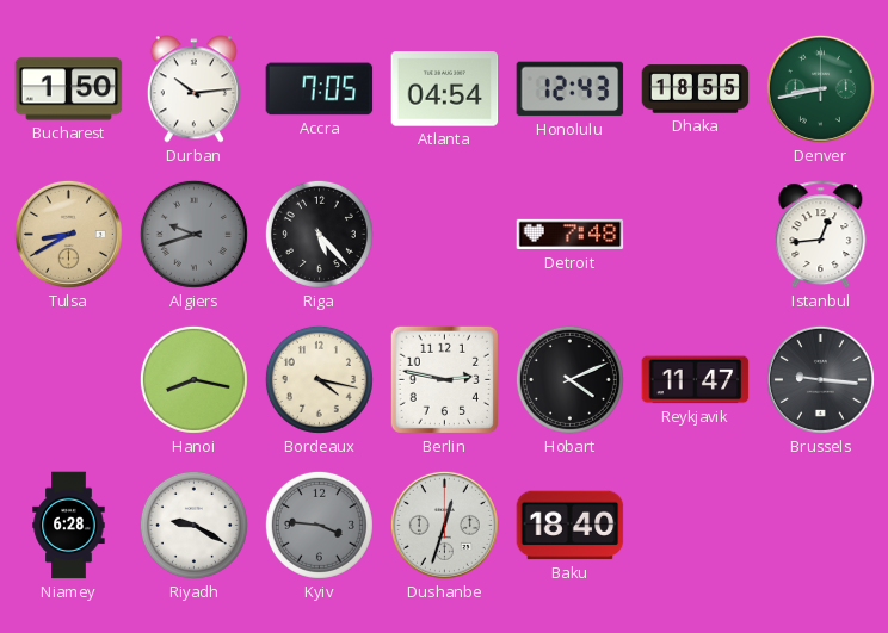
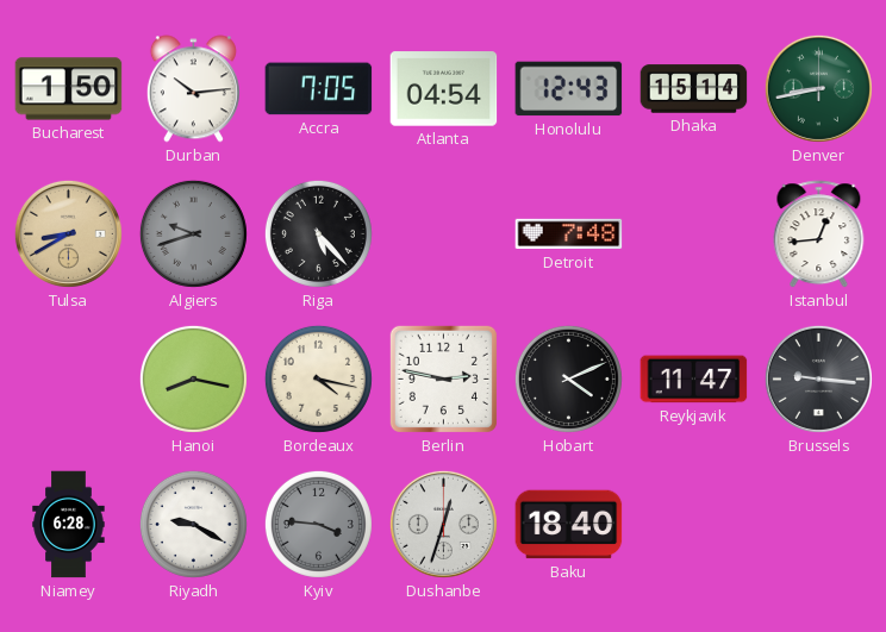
Dhaka: 18:55 -> 15:14 (694, 89)
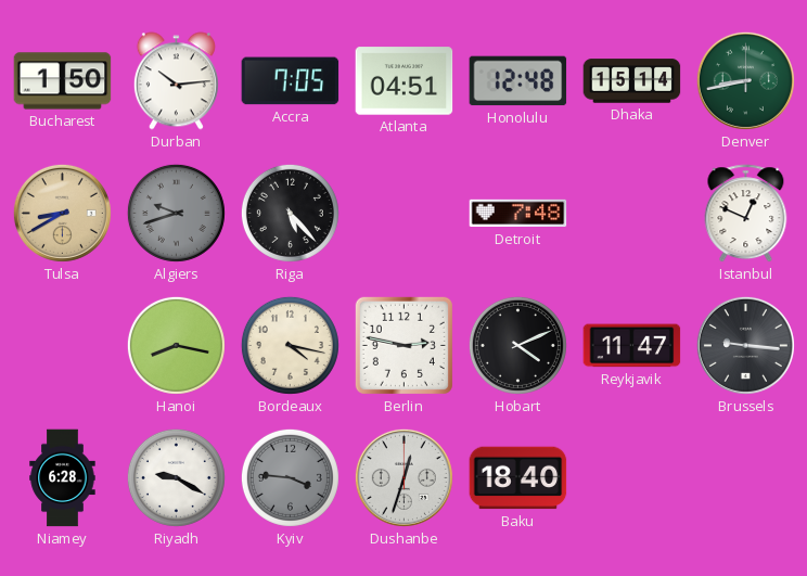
Atlanta: 04:54 -> 04:51 (405, 81)
Honolulu: 12:43 -> 12:48 (518, 81)
Istanbul: 12:44 -> 12:49 (746, 214)
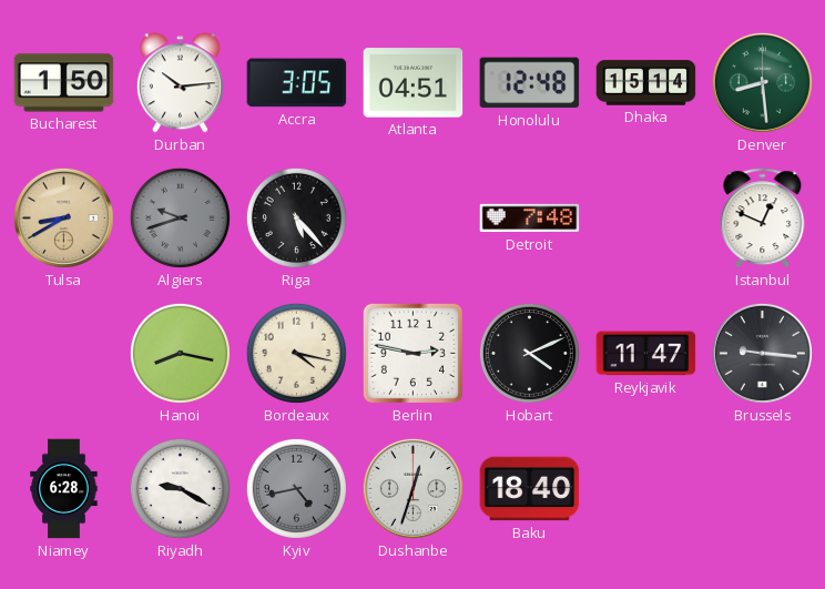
Accra: 7:05 -> 3:05 (297, 83)
Denver: 8:43 -> 8:29 (762, 82)
Kyiv: 3:46 -> 4:43 (296, 488)
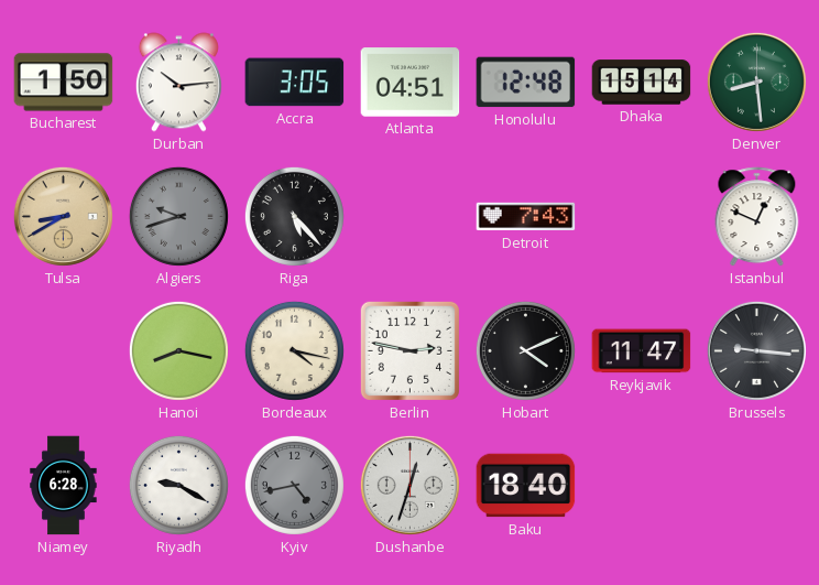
Detroit: 7:48 -> 7:43 (526, 217)
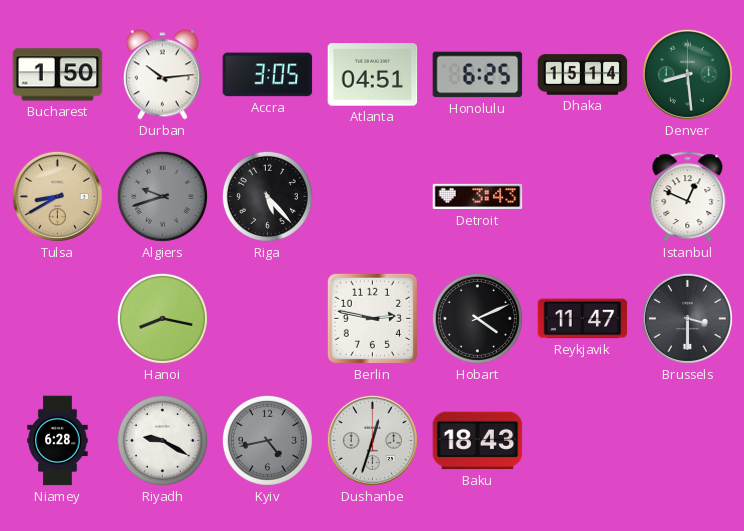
Honolulu: 12:48 -> 6:25 (478, 75)
Detroit: 7:43 -> 3:43 (478, 197)
Bordeaux: 4:17 -> none (294, 350)
Brussels: 9:16 -> 3:30 (687, 318)
Baku: 18:40 -> 18:43 (478, 441)
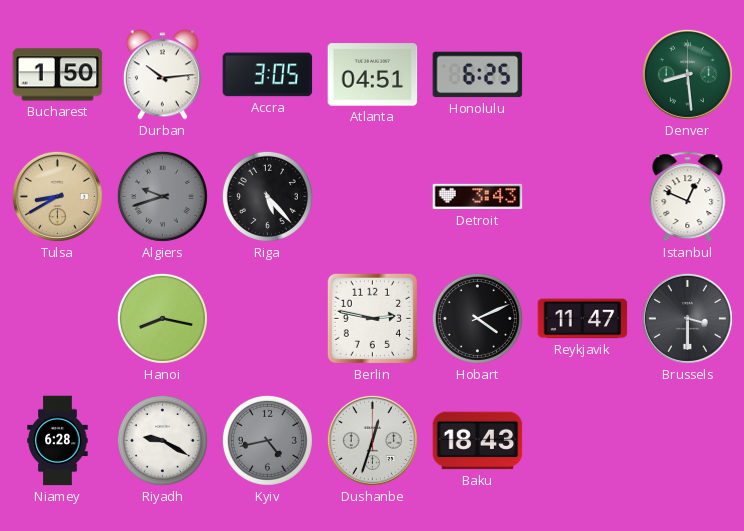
Dhaka: 15:14 -> none (583, 75)
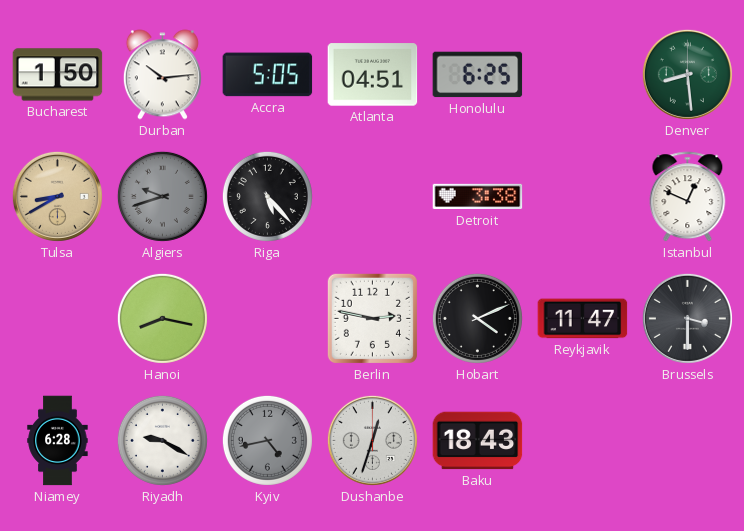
Accra: 3:05 -> 5:05 (268, 75)
Detroit: 3:43 -> 3:38 (478, 197)
